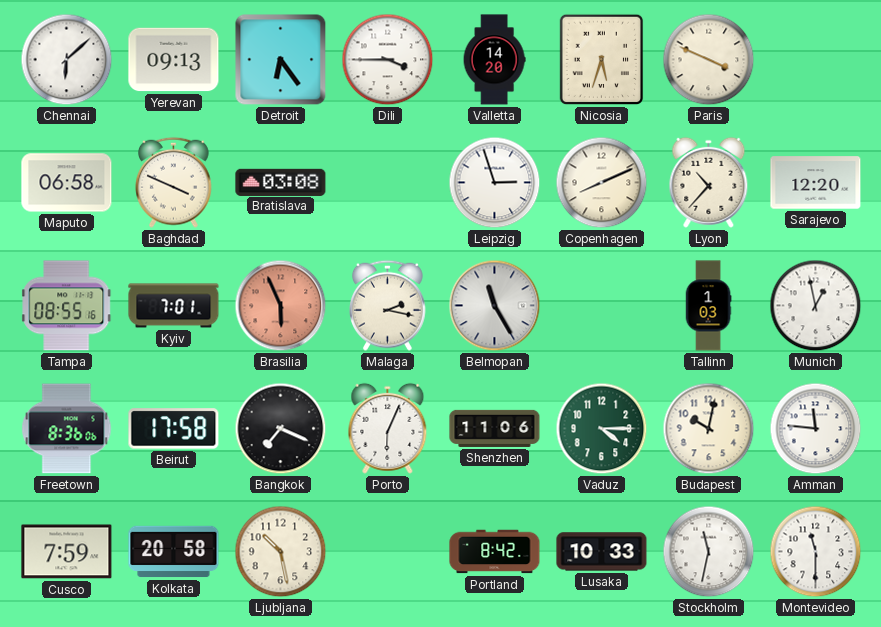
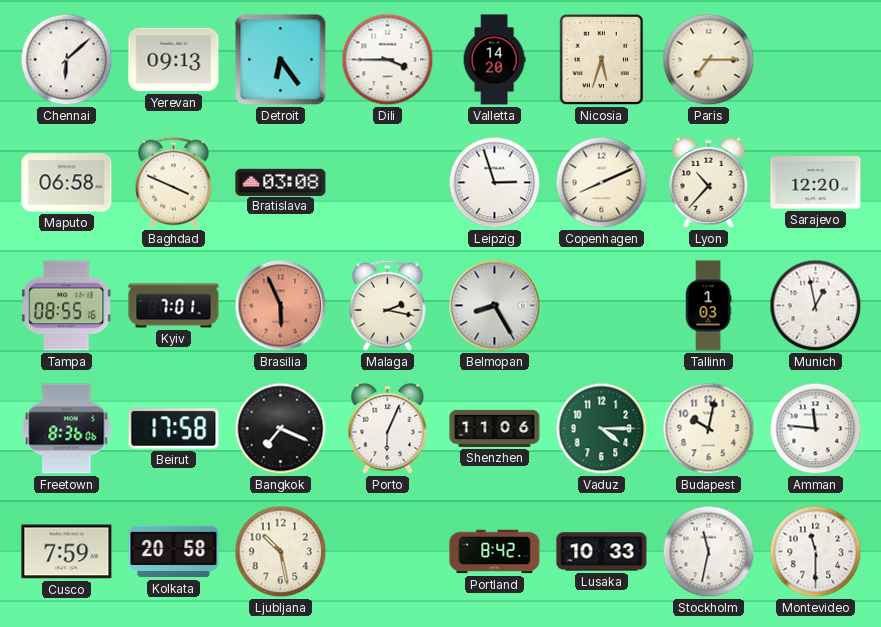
Paris: 3:49 -> 7:15 (709, 60)
Belmopan: 11:25 -> 8:25 (495, 306)
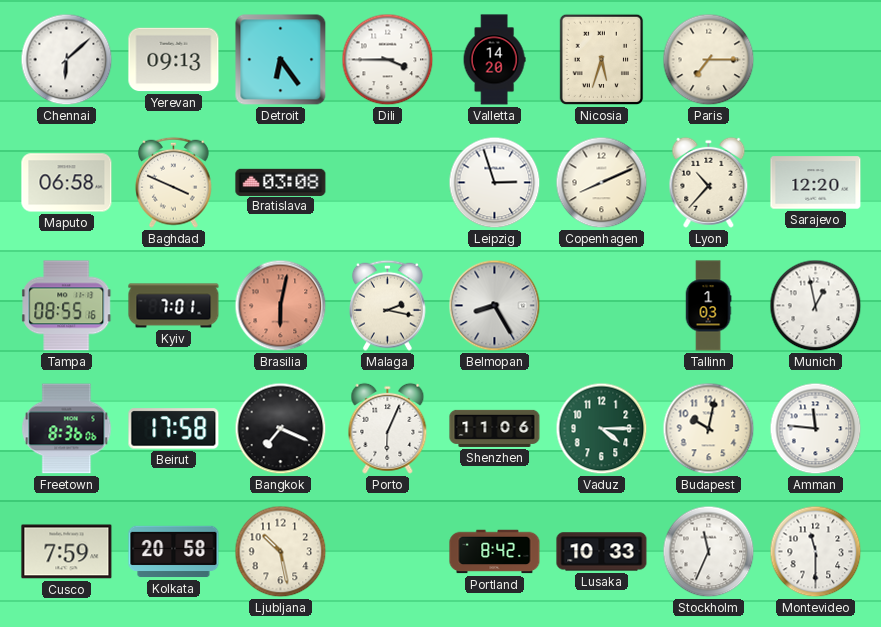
Brasilia: 5:56 -> 6:02 (281, 306)
Stockholm: 11:32 -> 11:34 (709, 552)
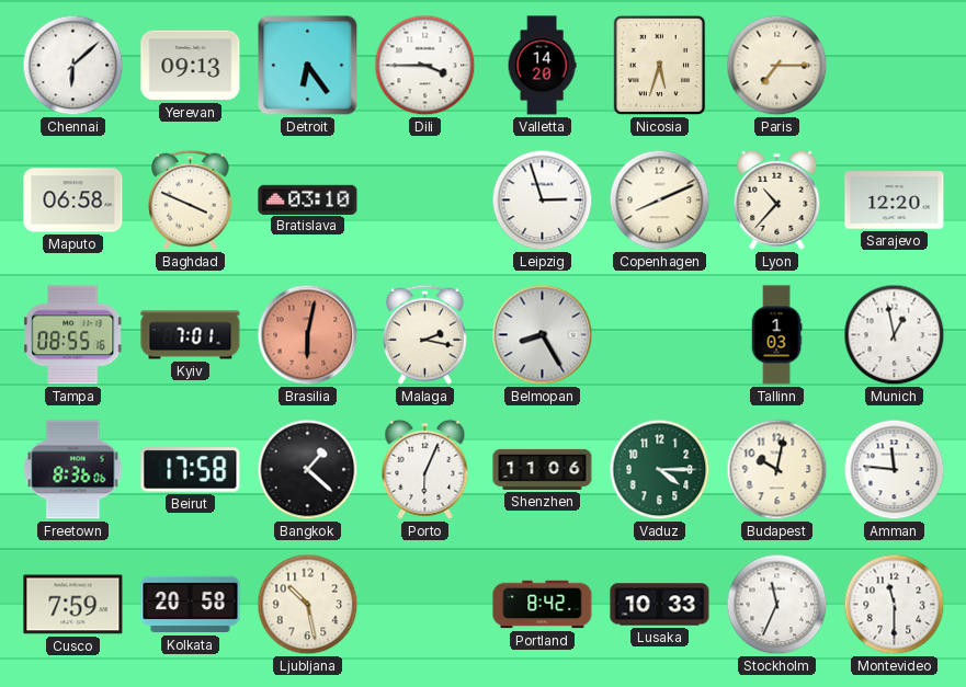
Bratislava: 03:08 -> 03:10 (308, 199)
Bangkok: 7:19 -> 1:22 (308, 470)
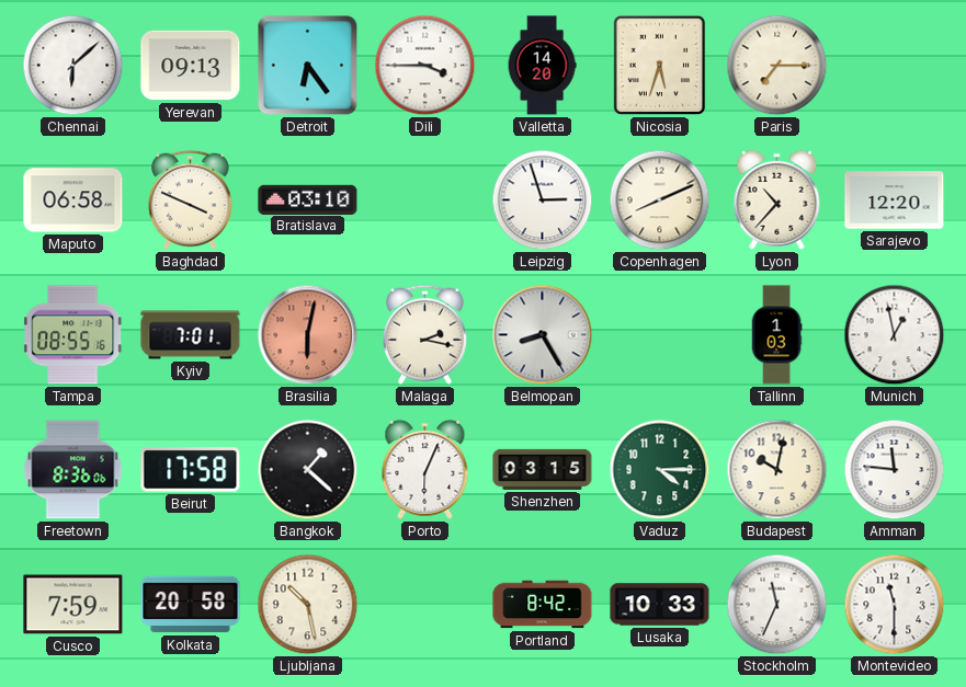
Shenzhen: 11:06 -> 03:15 (543, 469)
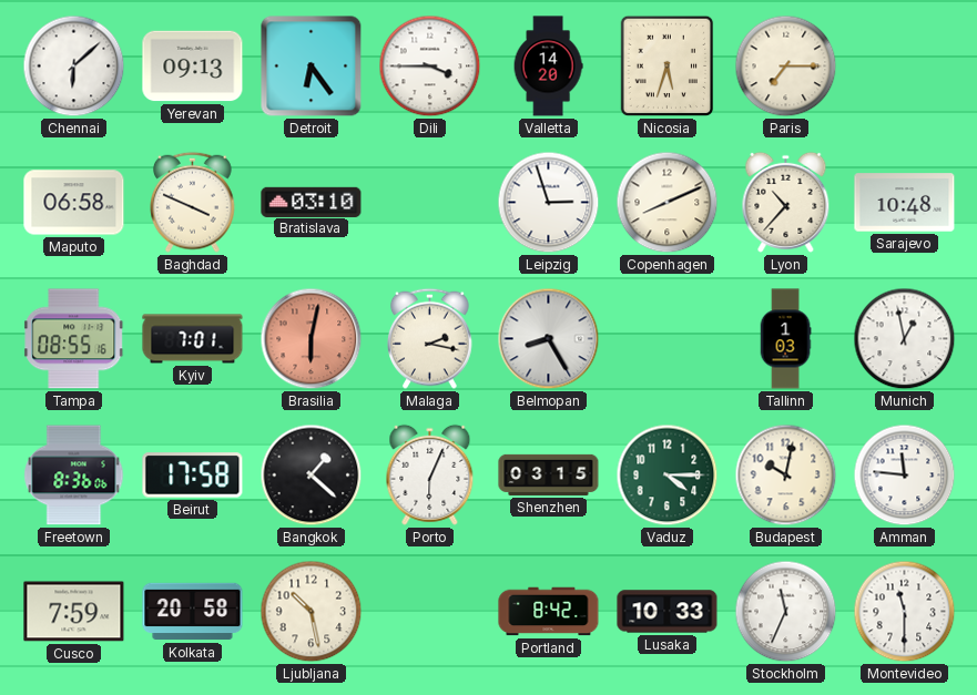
Sarajevo: 12:20 -> 10:48 (905, 203)
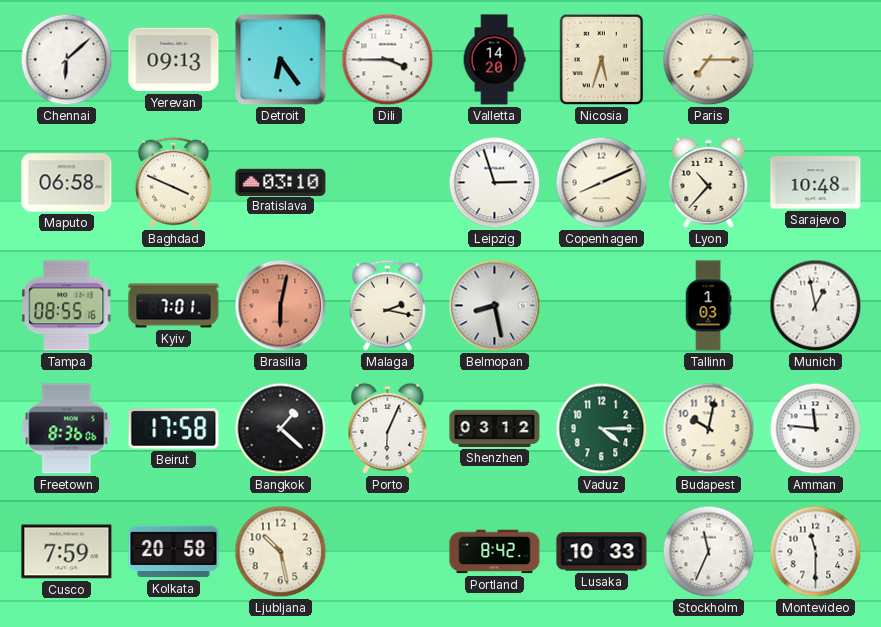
Belmopan: 8:25 -> 8:28 (495, 306)
Shenzhen: 03:15 -> 03:12 (495, 428)
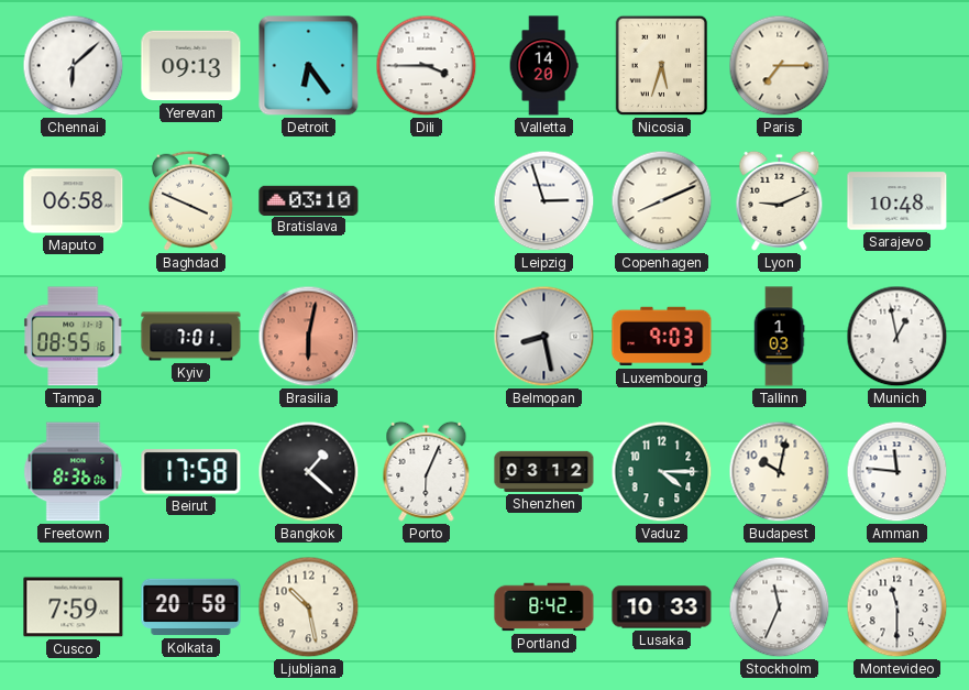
Lyon: 10:37 -> 9:11 (780, 200)
Malaga: 2:17 -> none (388, 305)
Luxembourg: none -> 9:03 (662, 337)
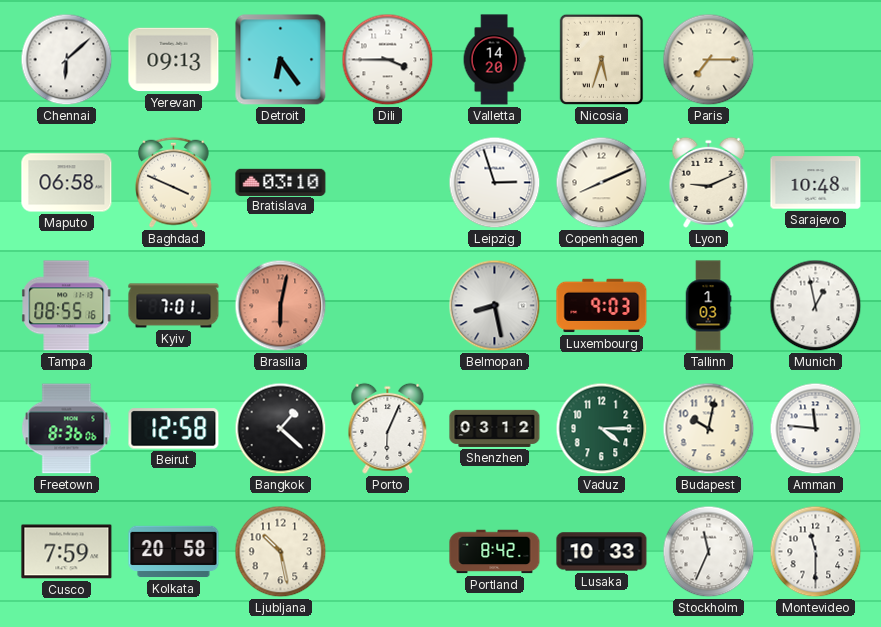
Beirut: 17:58 -> 12:58 (174, 429)
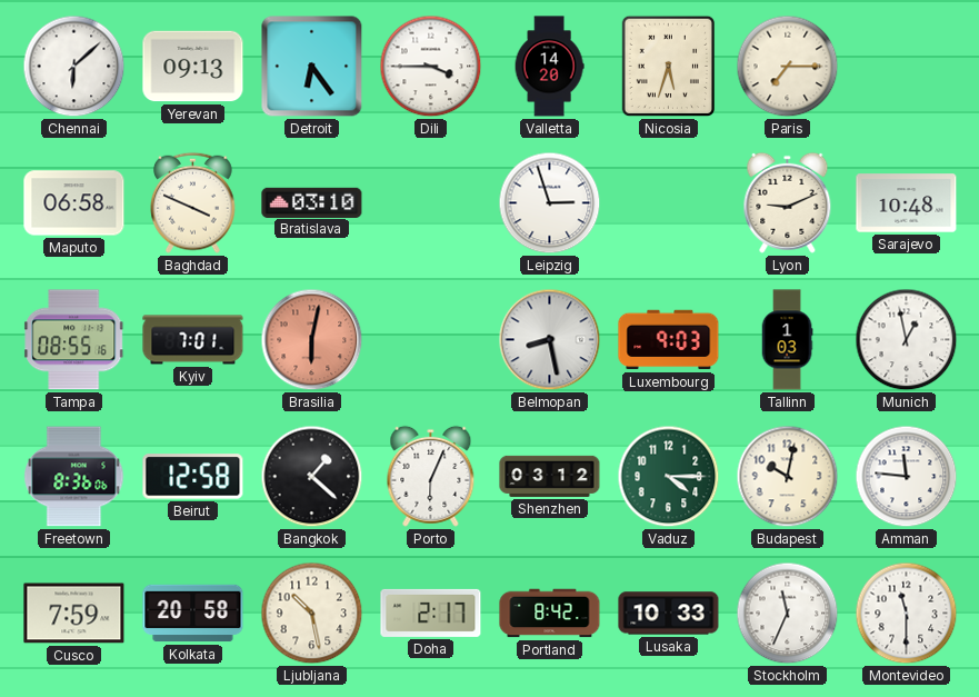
Copenhagen: 8:11 -> none (602, 183)
Doha: none -> 2:17 (431, 613)
